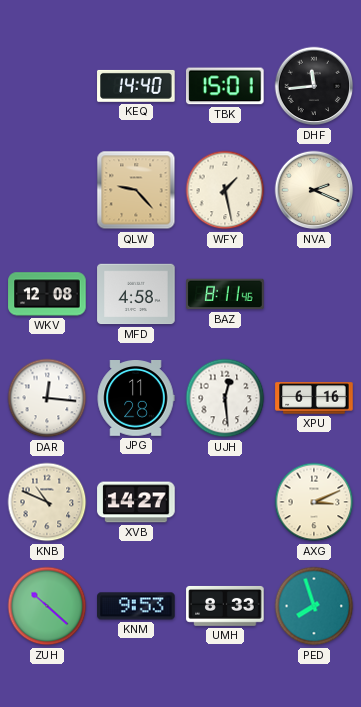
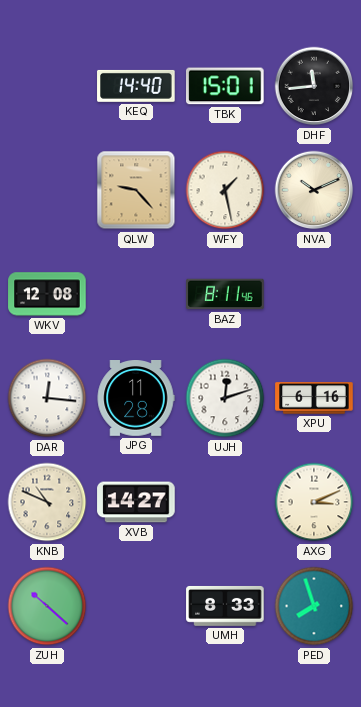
NVA: 2:19 -> 10:11 (314, 190)
MFD: 4:58 -> none (136, 294)
UJH: 12:29 -> 12:12 (225, 398)
KNM: 9:53 -> none (136, 606)
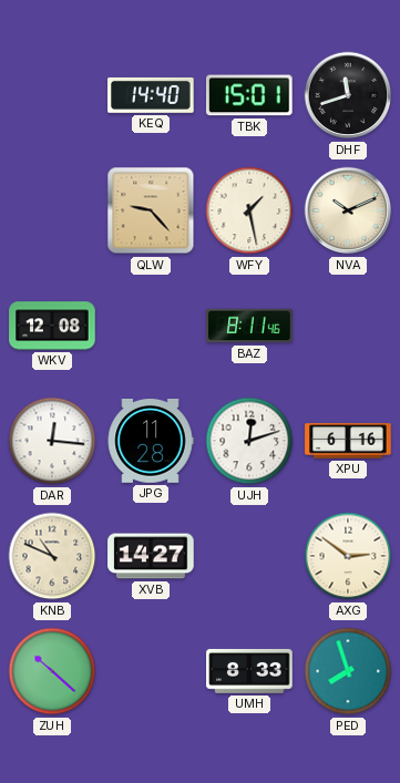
DHF: 11:44 -> 11:42 (348, 95)
AXG: 3:11 -> 2:51 (348, 556)
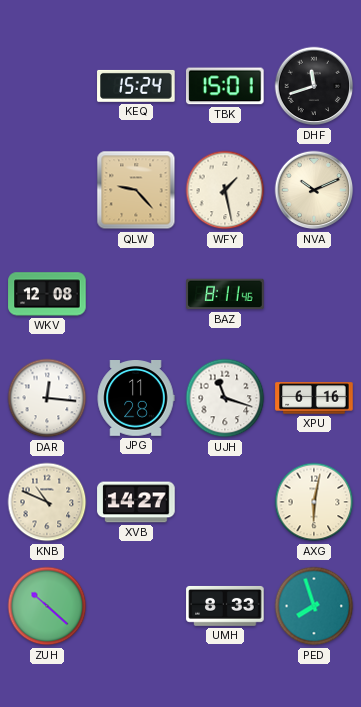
KEQ: 14:40 -> 15:24 (136, 86)
UJH: 12:12 -> 11:18 (225, 398)
AXG: 2:51 -> 6:02 (314, 502)
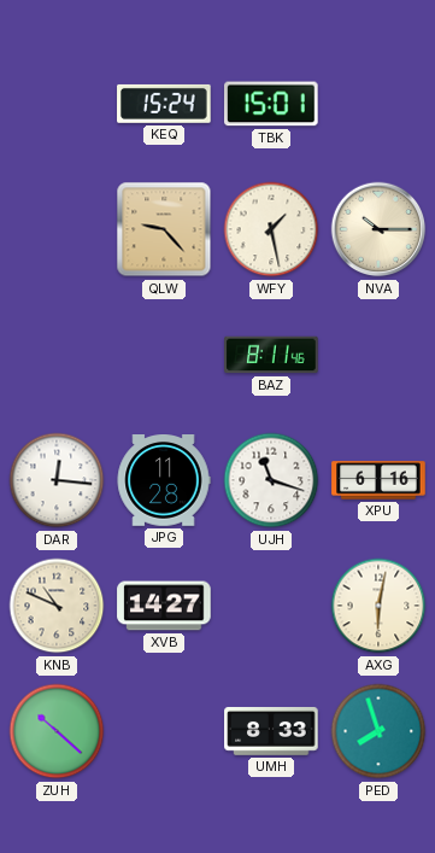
DHF: 11:42 -> none (314, 86)
NVA: 10:11 -> 10:15 (378, 229)
WKV: 12:08 -> none (47, 294)
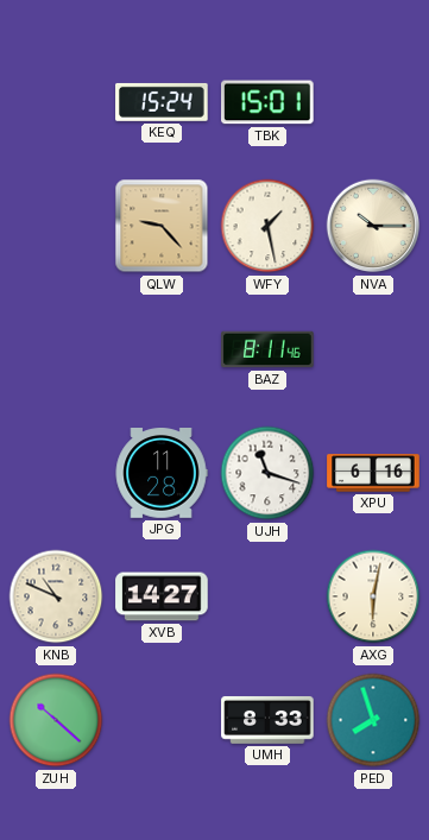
DAR: 12:16 -> none (57, 480)
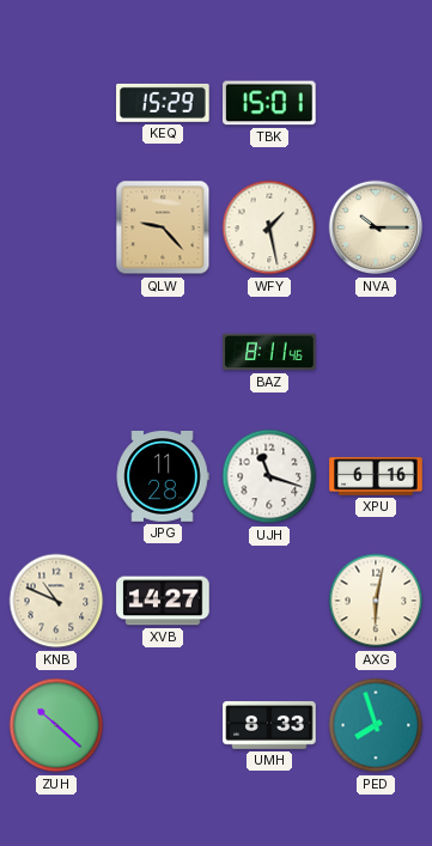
KEQ: 15:24 -> 15:29 (163, 103)
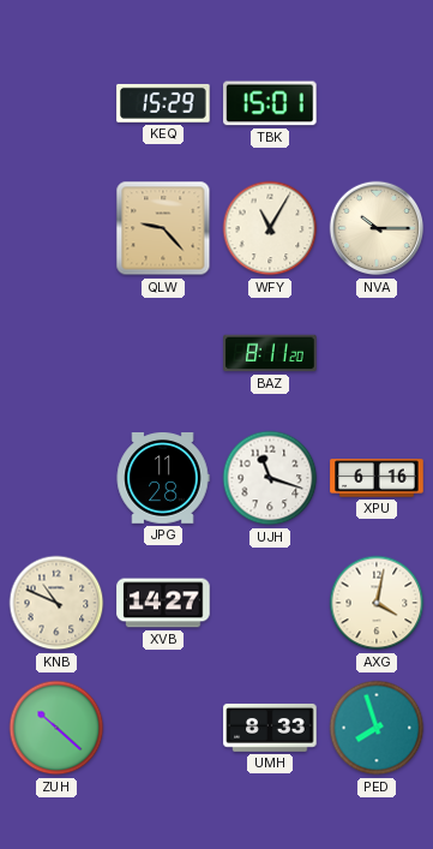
WFY: 1:28 -> 11:05 (270, 228)
BAZ: 8:11:46 -> 8:11:20 (270, 353)
AXG: 6:02 -> 4:02 (377, 603)
